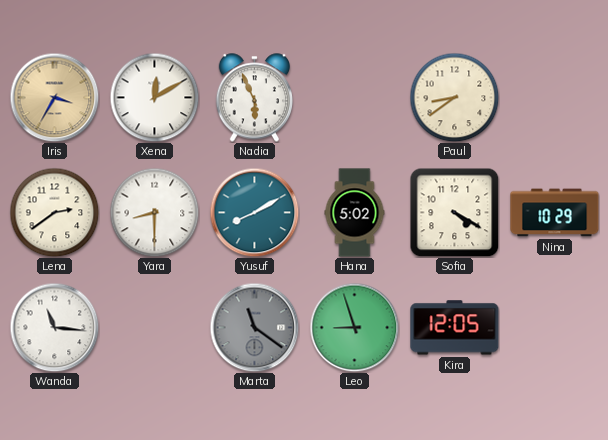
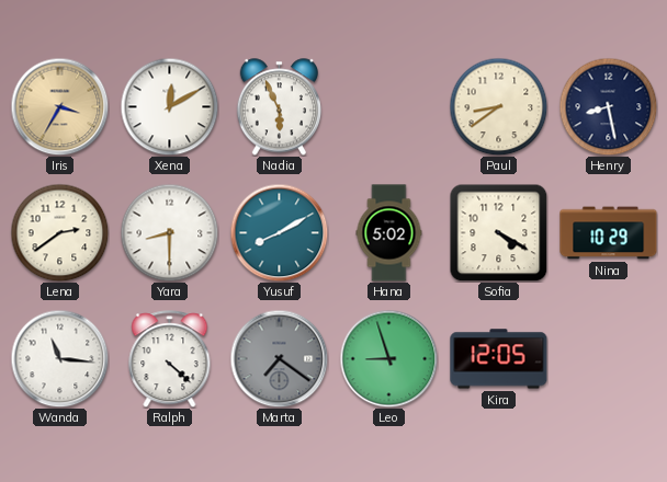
Henry: none -> 8:28 (608, 106)
Ralph: none -> 4:22 (170, 359)
Marta: 11:21 -> 7:21 (279, 358)
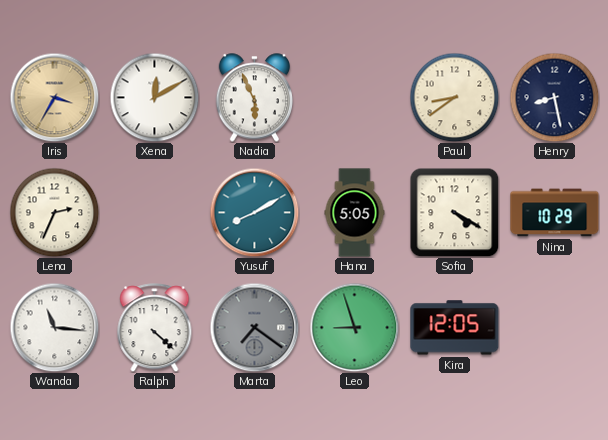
Lena: 2:39 -> 2:34 (54, 212)
Yara: 8:30 -> none (169, 232)
Hana: 5:02 -> 5:05 (355, 213)
